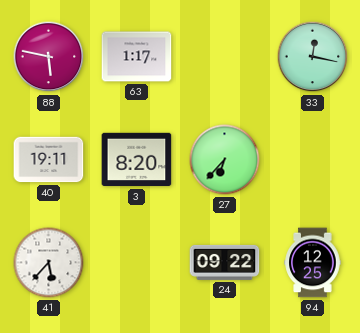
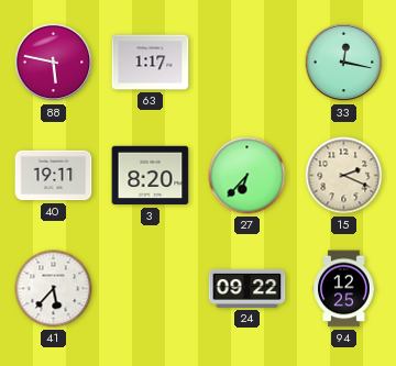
15: none -> 2:19 (344, 176)
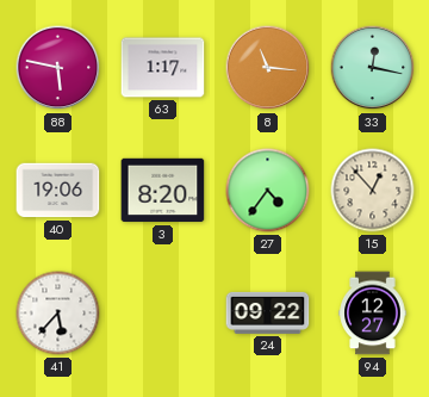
8: none -> 11:16 (268, 68)
40: 19:11 -> 19:06 (58, 191)
27: 6:37 -> 4:36 (268, 191)
15: 2:19 -> 12:53 (373, 191)
94: 12:25 -> 12:27 (373, 314)
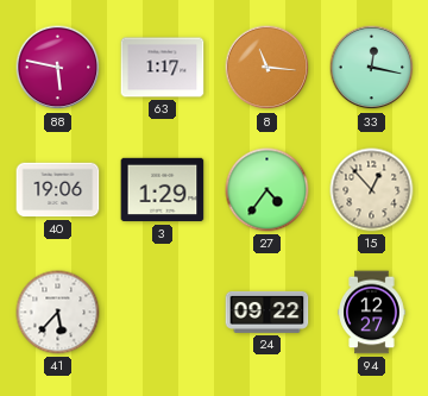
3: 8:20 -> 1:29 (163, 190)
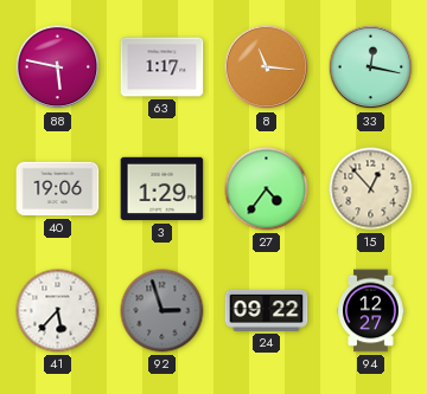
92: none -> 2:57 (162, 311)
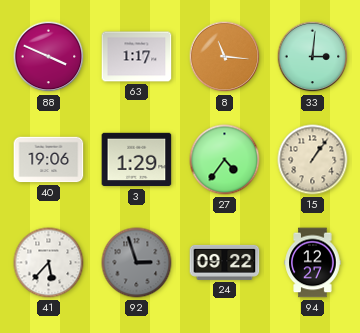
88: 5:47 -> 3:49 (49, 57)
33: 12:17 -> 3:01 (313, 57)
15: 12:53 -> 1:06 (313, 160)
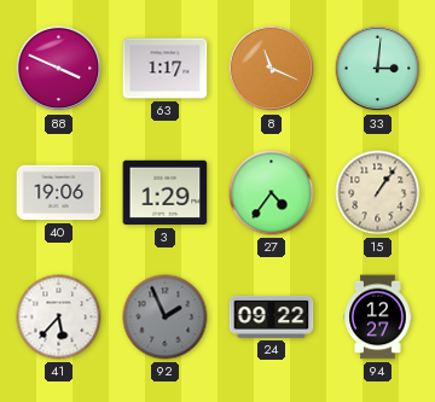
8: 11:16 -> 11:19 (272, 69)
92: 2:57 -> 1:56 (166, 317)
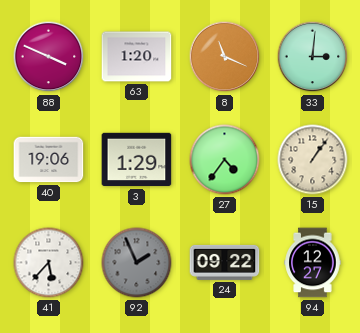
63: 1:17 -> 1:20 (137, 57)
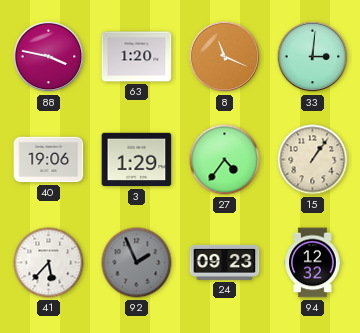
88: 3:49 -> 3:47 (49, 57)
24: 09:22 -> 09:23 (225, 262)
94: 12:27 -> 12:32 (313, 263)
